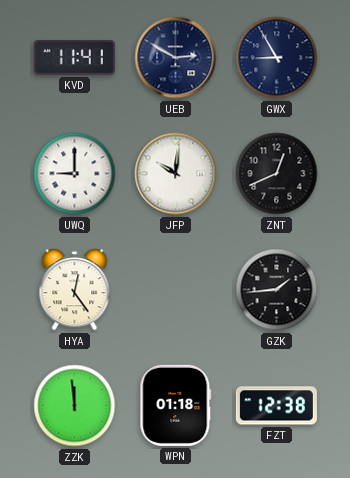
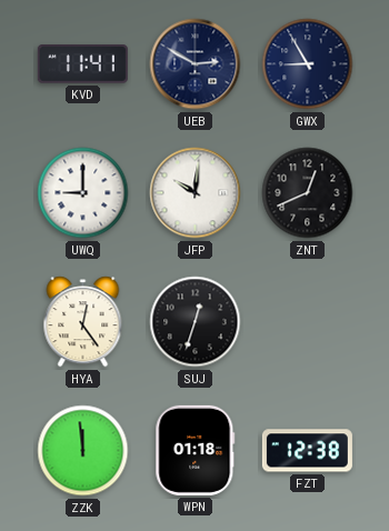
SUJ: none -> 12:33 (196, 322)
GZK: 1:44 -> none (277, 290)
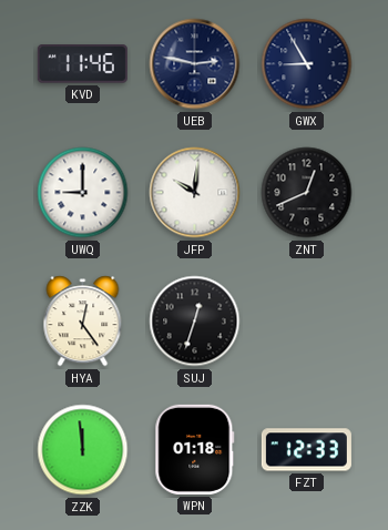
KVD: 11:41 -> 11:46 (82, 64)
UEB: 2:50 -> 2:47 (195, 64)
FZT: 12:38 -> 12:33 (306, 450)
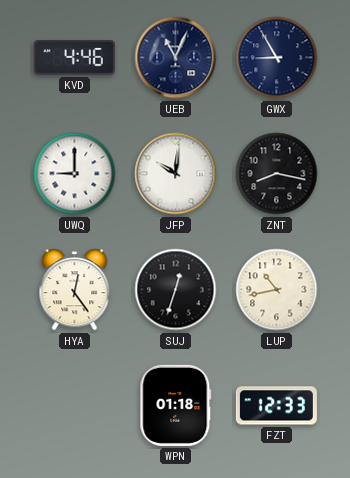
KVD: 11:46 -> 4:46 (74, 58)
UEB: 2:47 -> 11:04 (176, 58)
ZNT: 12:41 -> 8:17 (277, 174)
LUP: none -> 10:43 (277, 290)
ZZK: 11:59 -> none (83, 450)
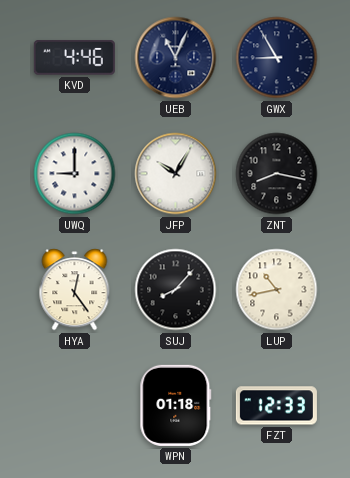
JFP: 10:01 -> 10:05 (176, 174)
SUJ: 12:33 -> 8:07 (176, 290)
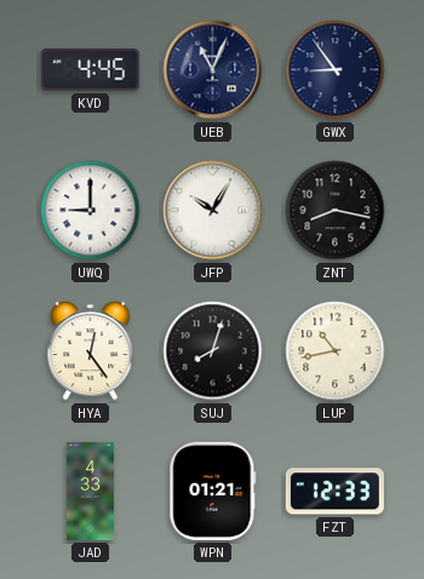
KVD: 4:46 -> 4:45 (90, 70)
GWX: 8:55 -> 8:54 (336, 70)
SUJ: 8:07 -> 8:03 (213, 351)
JAD: none -> 4:33 (90, 491)
WPN: 01:18 -> 01:21 (213, 491)
